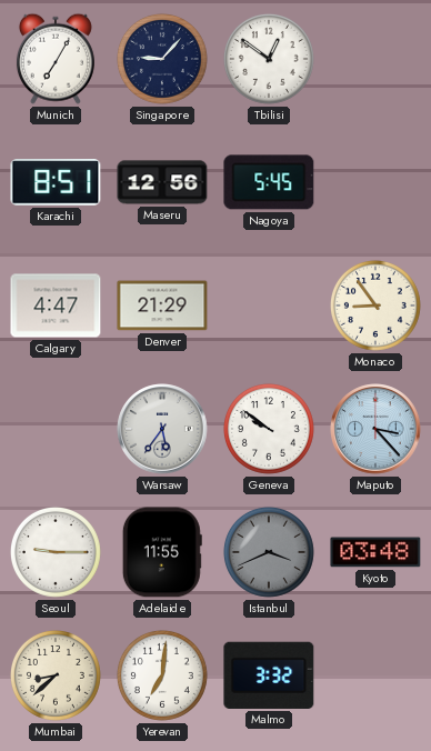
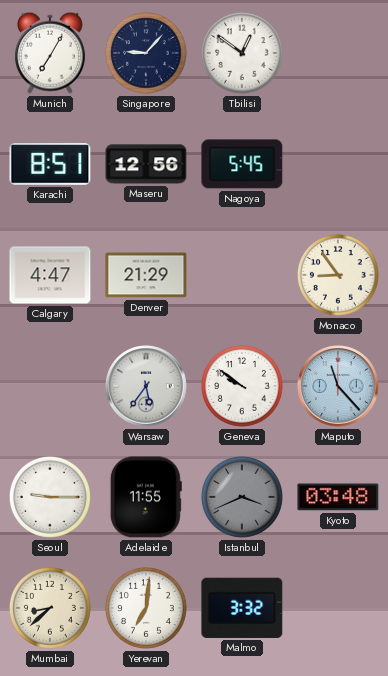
Maputo: 3:23 -> 11:23 (338, 386)
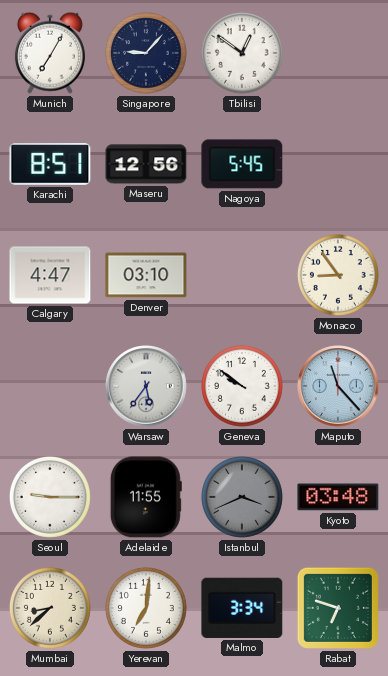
Denver: 21:29 -> 03:10 (146, 275)
Malmo: 3:32 -> 3:34 (242, 608)
Rabat: none -> 6:48 (338, 608)
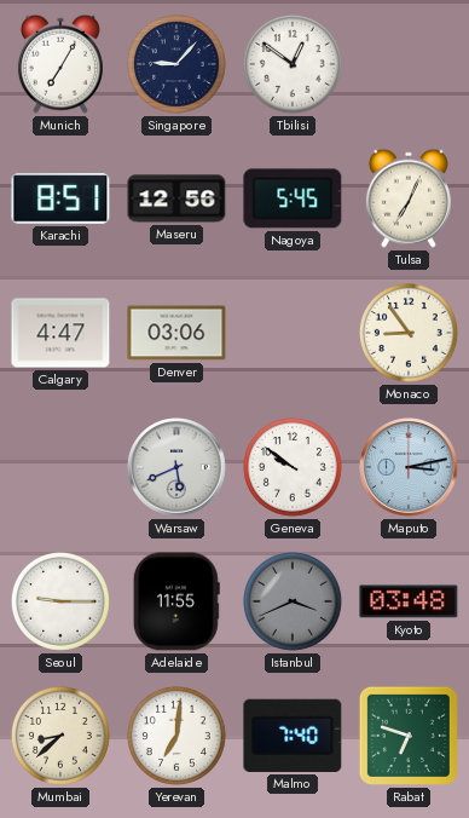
Tulsa: none -> 7:04 (409, 198)
Denver: 03:10 -> 03:06 (176, 333)
Warsaw: 5:36 -> 5:41 (176, 467)
Maputo: 11:23 -> 3:13 (409, 467)
Malmo: 3:34 -> 7:40 (293, 736)
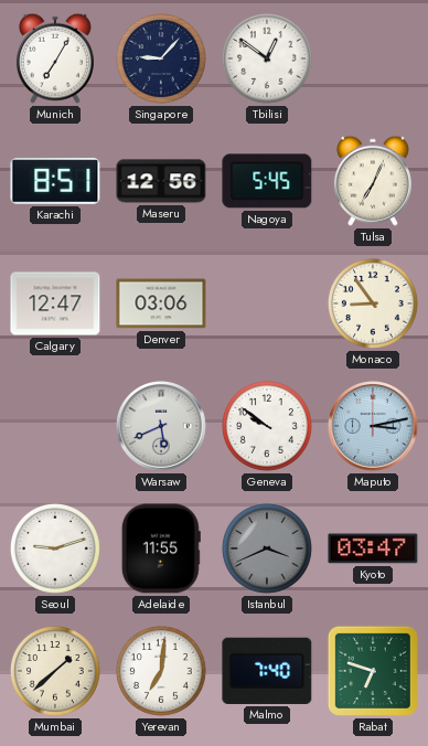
Calgary: 4:47 -> 12:47 (55, 303)
Seoul: 9:15 -> 9:12 (55, 548)
Kyoto: 03:48 -> 03:47 (373, 548)
Mumbai: 8:38 -> 1:38 (55, 671)
